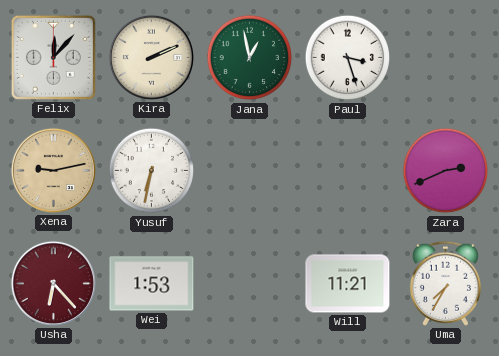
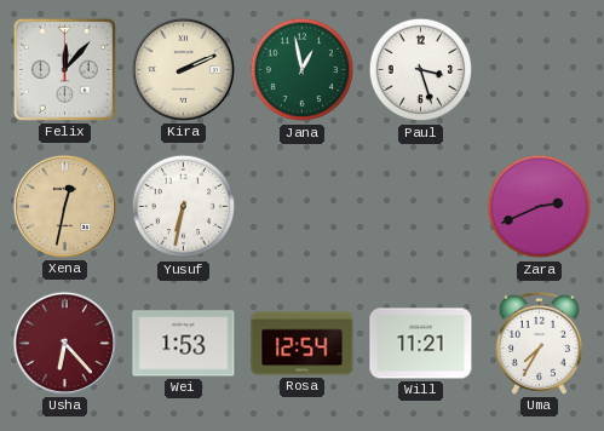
Xena: 9:13 -> 12:32 (64, 206)
Rosa: none -> 12:54 (303, 344)
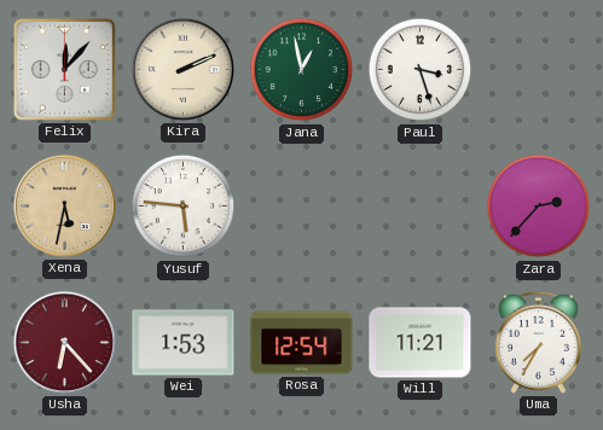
Xena: 12:32 -> 5:32 (64, 205)
Yusuf: 6:32 -> 5:46 (184, 207)
Zara: 2:41 -> 2:37 (539, 207)
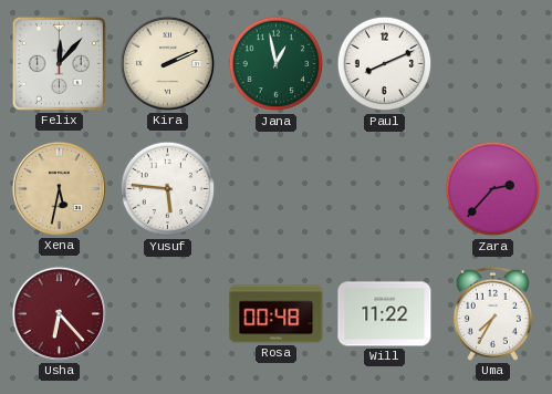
Paul: 3:27 -> 8:11 (385, 64)
Wei: 1:53 -> none (184, 343)
Rosa: 12:54 -> 00:48 (277, 314)
Will: 11:21 -> 11:22 (385, 314)
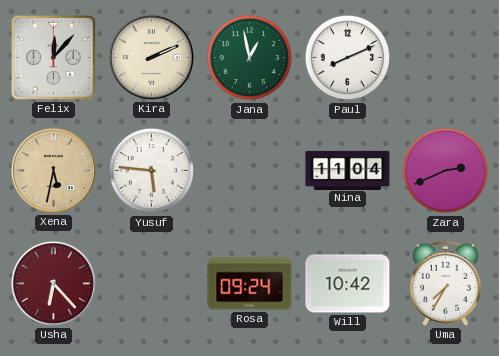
Nina: none -> 11:04 (348, 170)
Zara: 2:37 -> 2:41 (446, 171)
Rosa: 00:48 -> 09:24 (250, 284)
Will: 11:22 -> 10:42 (348, 284)
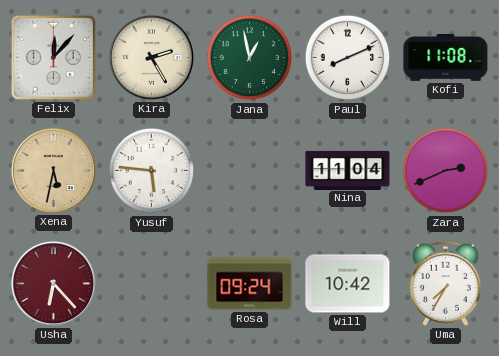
Kira: 2:11 -> 2:25 (151, 57)
Kofi: none -> 11:08 (446, 57)
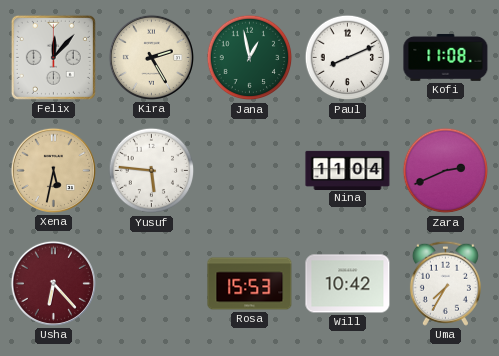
Rosa: 09:24 -> 15:53 (250, 284)
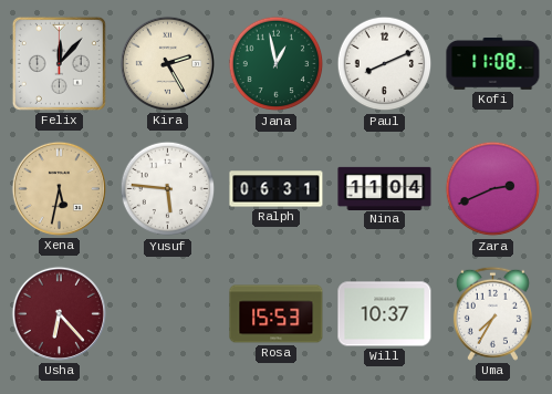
Ralph: none -> 06:31 (277, 189)
Will: 10:42 -> 10:37 (385, 314)
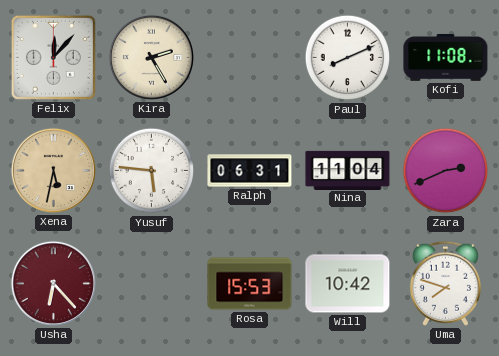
Jana: 12:58 -> none (277, 64)
Will: 10:37 -> 10:42 (348, 284)
Uma: 7:35 -> 7:48 (445, 283)
